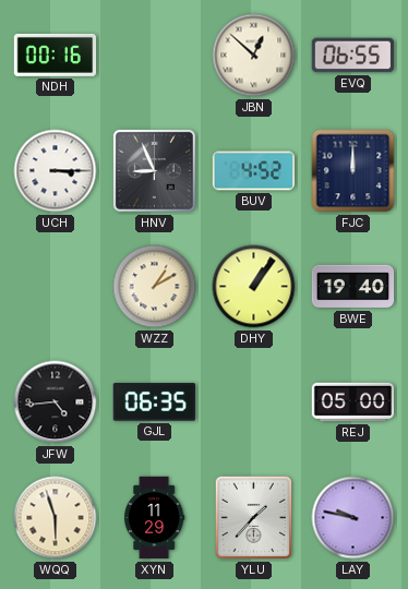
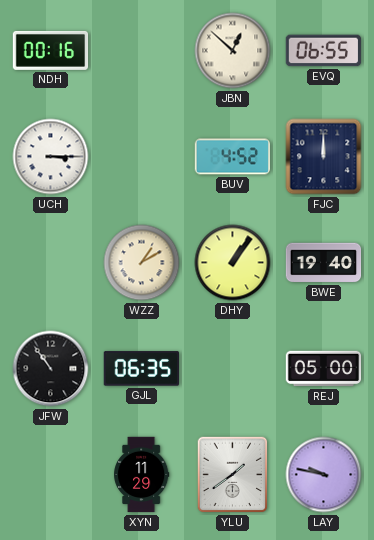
HNV: 8:56 -> none (154, 170)
JFW: 4:44 -> 10:54 (51, 369)
WQQ: 5:57 -> none (56, 518)
YLU: 1:37 -> 1:39 (233, 475)
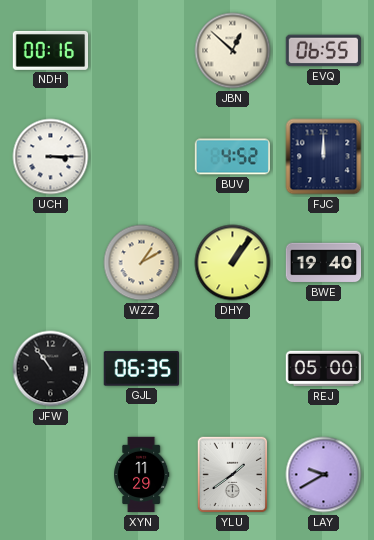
LAY: 9:47 -> 9:40 (324, 475)
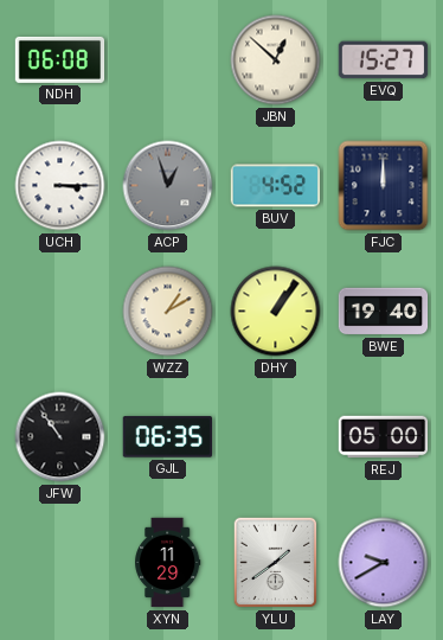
NDH: 00:16 -> 06:08 (60, 59)
EVQ: 06:55 -> 15:27 (384, 60)
ACP: none -> 12:57 (168, 186)
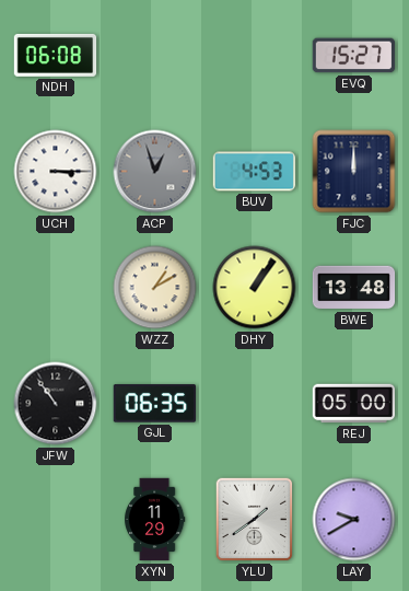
JBN: 12:52 -> none (276, 60)
BUV: 4:52 -> 4:53 (255, 172)
BWE: 19:40 -> 13:48 (354, 288)
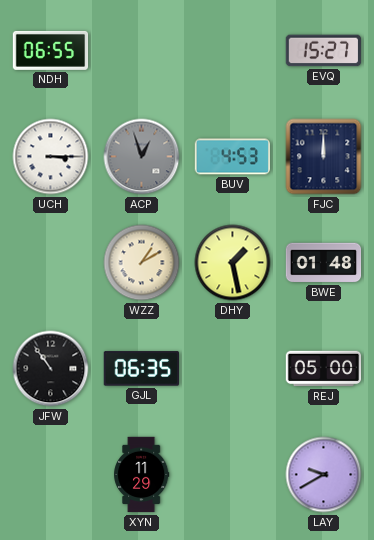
NDH: 06:08 -> 06:55 (51, 50)
DHY: 1:06 -> 1:28 (233, 263)
BWE: 13:48 -> 01:48 (324, 263)
YLU: 1:39 -> none (255, 520)
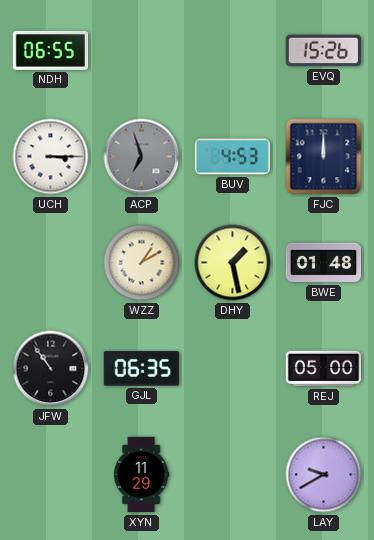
EVQ: 15:27 -> 15:26 (324, 51)
ACP: 12:57 -> 6:57 (142, 157)
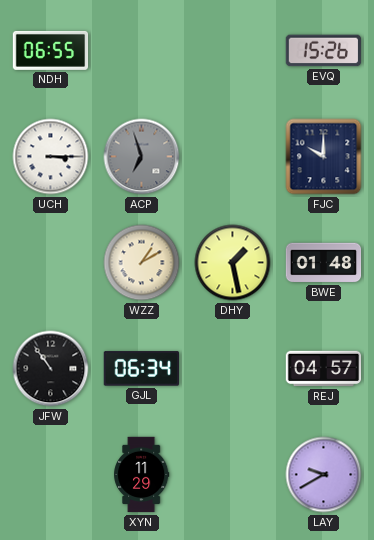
BUV: 4:53 -> none (233, 157)
FJC: 12:00 -> 10:00 (324, 157)
GJL: 06:35 -> 06:34 (141, 369)
REJ: 05:00 -> 04:57 (324, 369)
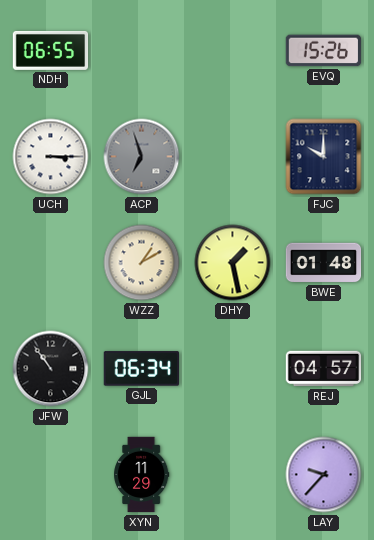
LAY: 9:40 -> 9:37 (324, 475)
